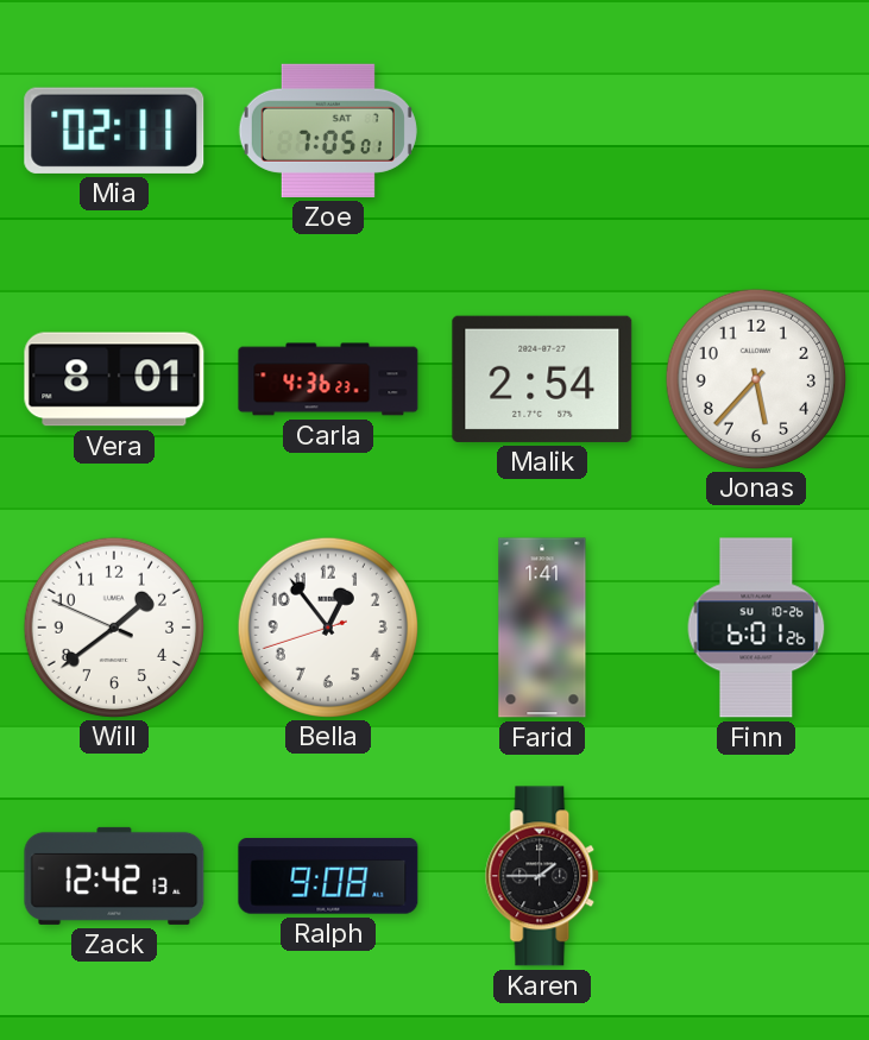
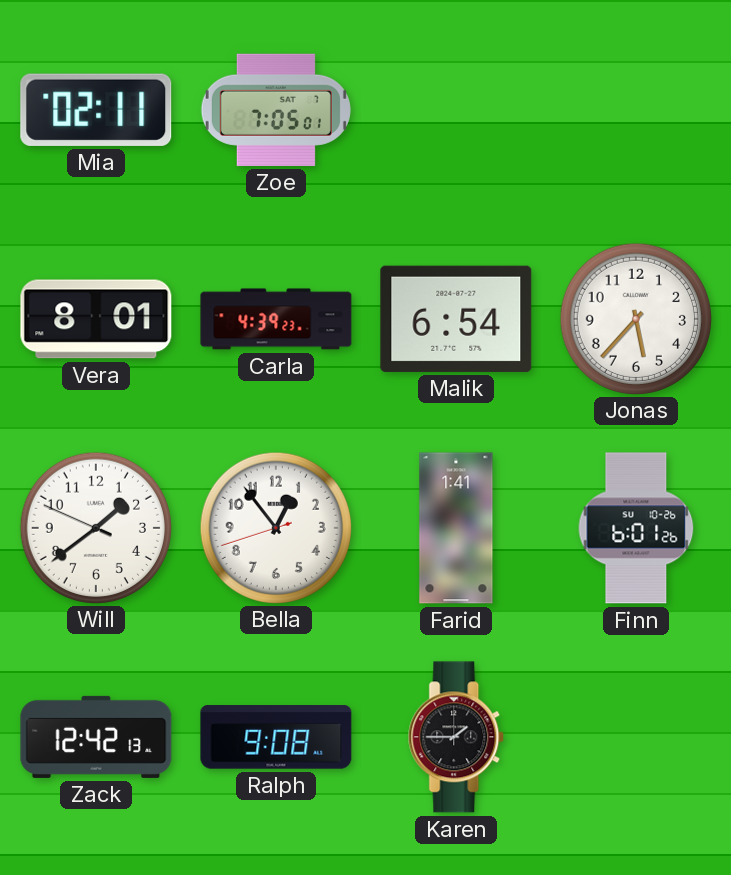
Carla: 4:36 -> 4:39 (276, 319)
Malik: 2:54 -> 6:54 (456, 319)
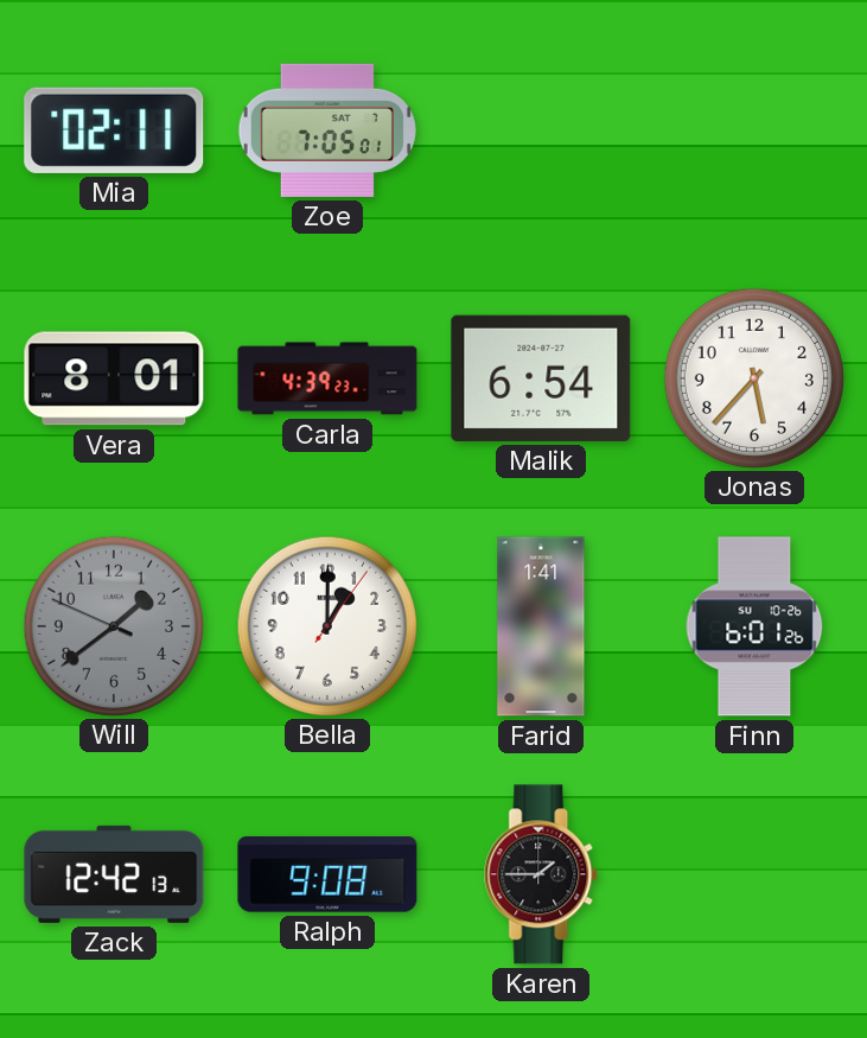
Will dial: white -> grey (113, 625)
Bella: 12:53 -> 1:00 (326, 625)
